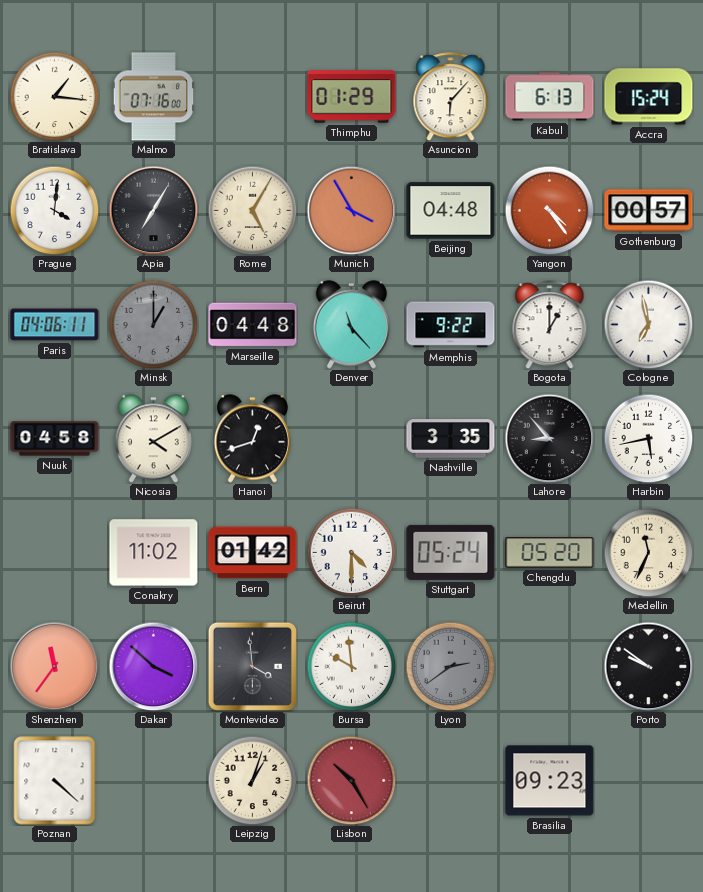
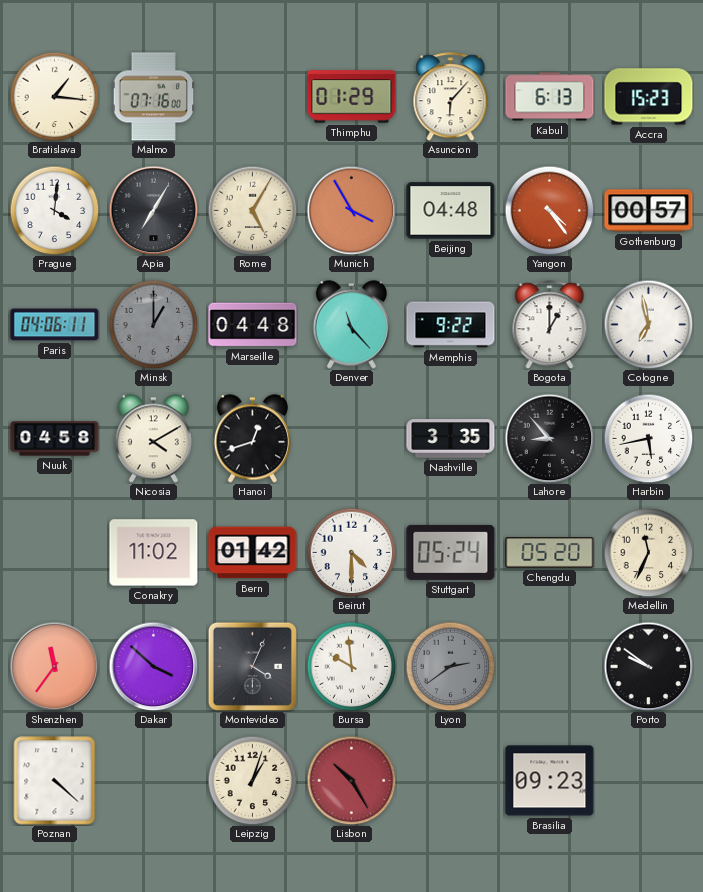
Accra: 15:24 -> 15:23 (649, 97)
Montevideo: 3:59 -> 4:04 (252, 666)
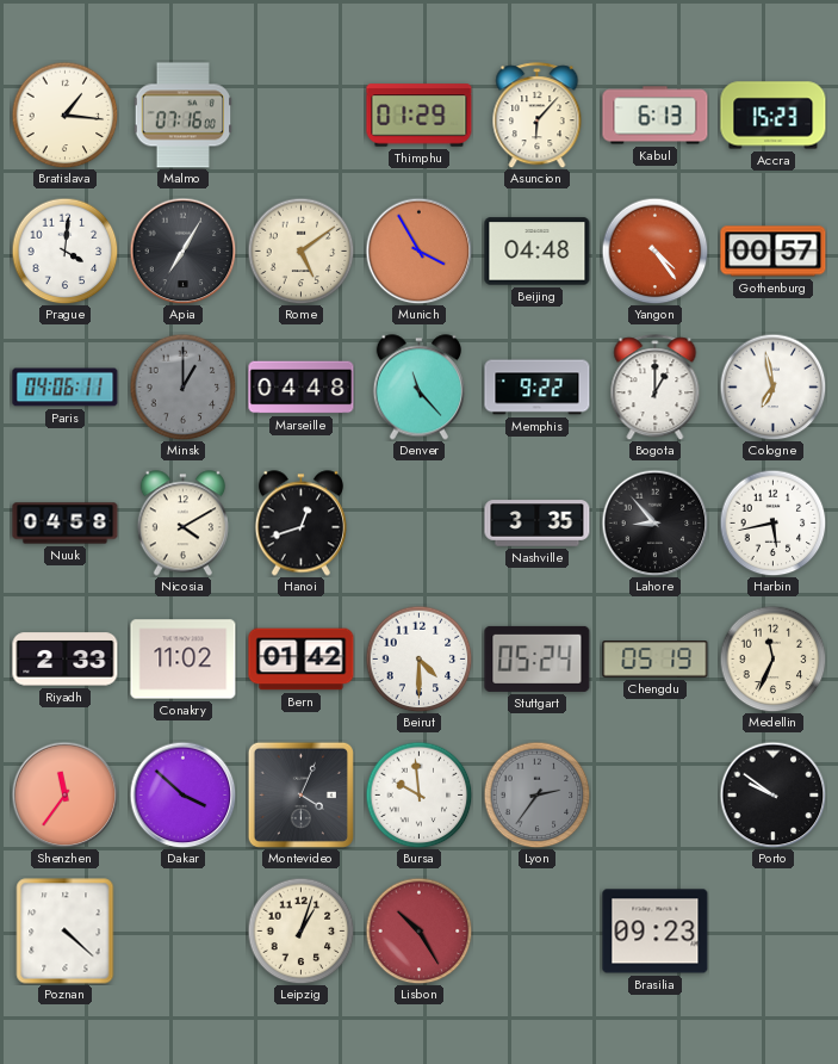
Rome: 5:05 -> 5:09 (300, 250)
Riyadh: none -> 2:33 (66, 660)
Chengdu: 05:20 -> 05:19 (656, 660)
Lyon: 2:39 -> 2:36 (536, 794)
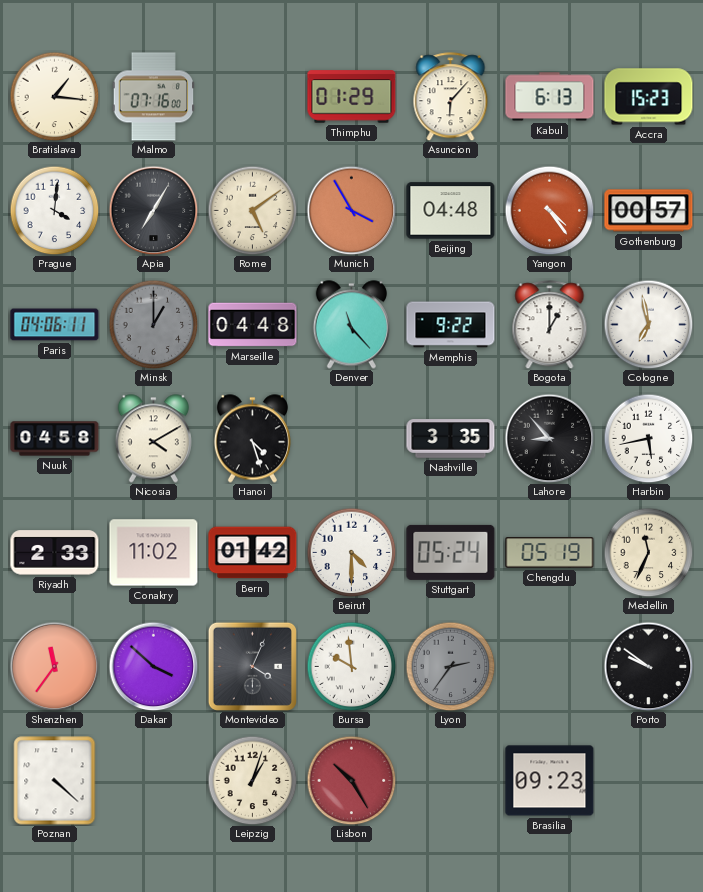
Hanoi: 12:42 -> 4:27 (252, 439)
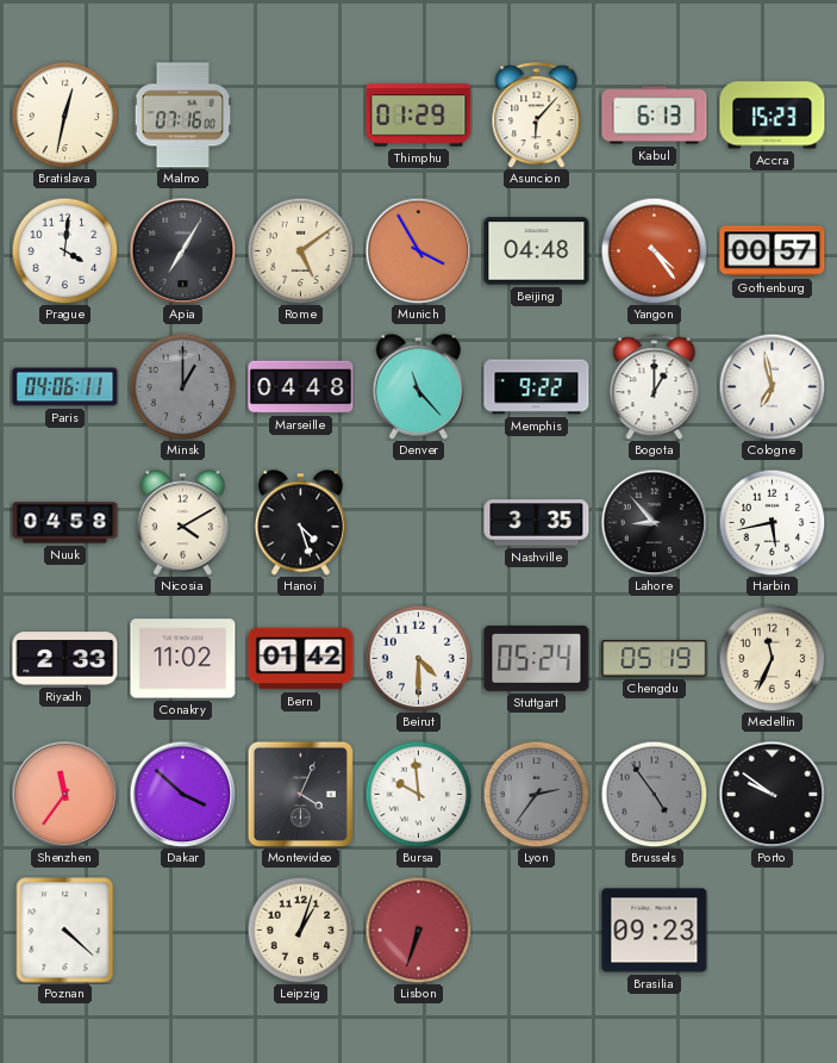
Bratislava: 1:16 -> 12:32 (64, 114)
Brussels: none -> 4:54 (654, 794)
Lisbon: 10:25 -> 6:33 (418, 930)
